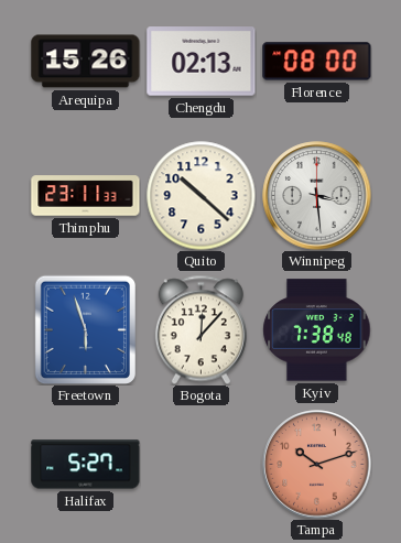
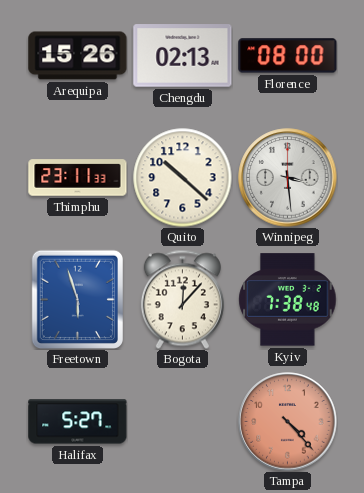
Tampa: 10:12 -> 4:23 (288, 422)
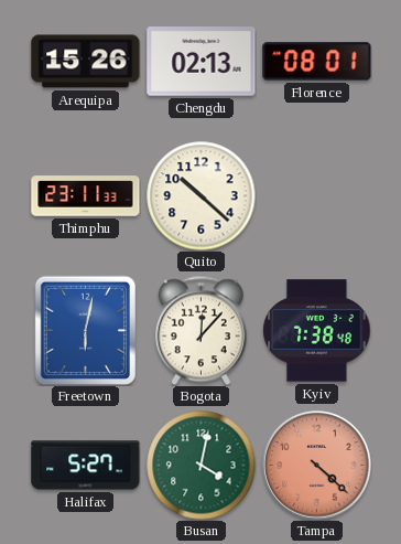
Florence: 08:00 -> 08:01 (317, 62)
Winnipeg: 3:29 -> none (288, 178)
Freetown: 5:57 -> 6:02 (85, 330)
Busan: none -> 4:02 (202, 466)
Tampa: 4:23 -> 4:22 (317, 466)
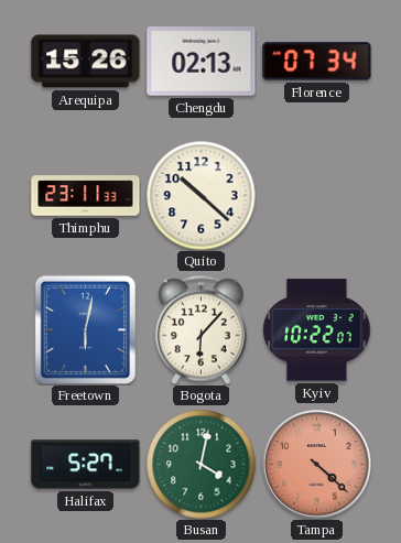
Florence: 08:01 -> 07:34 (317, 62)
Bogota: 12:07 -> 6:07 (201, 329)
Kyiv: 7:38 -> 10:22 (317, 330)
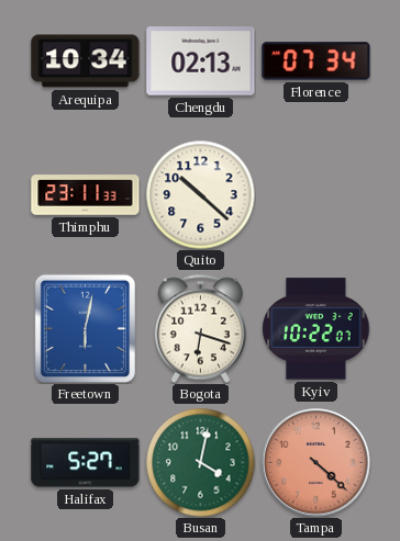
Arequipa: 15:26 -> 10:34 (86, 61)
Bogota: 6:07 -> 6:18 (200, 328)
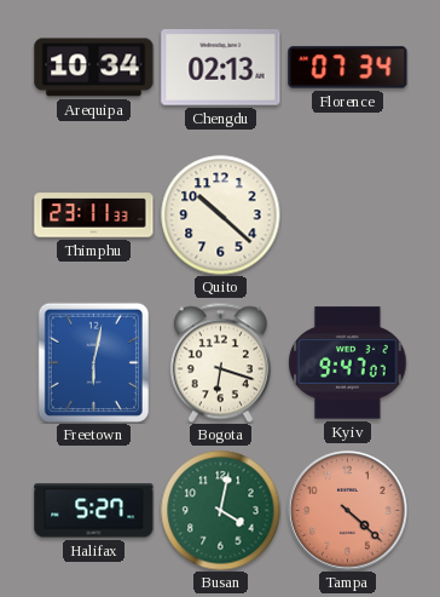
Kyiv: 10:22 -> 9:47 (348, 363)
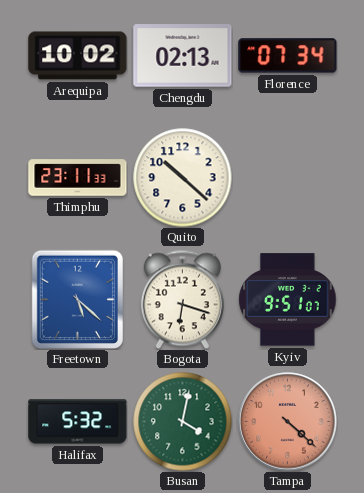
Arequipa: 10:34 -> 10:02 (78, 56)
Freetown: 6:02 -> 5:22 (77, 299)
Kyiv: 9:47 -> 9:51 (288, 300)
Halifax: 5:27 -> 5:32 (78, 422)
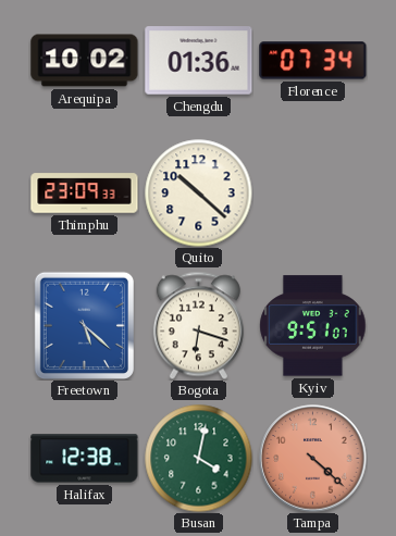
Chengdu: 02:13 -> 01:36 (199, 61)
Thimphu: 23:11 -> 23:09 (85, 194)
Halifax: 5:32 -> 12:38 (85, 459)
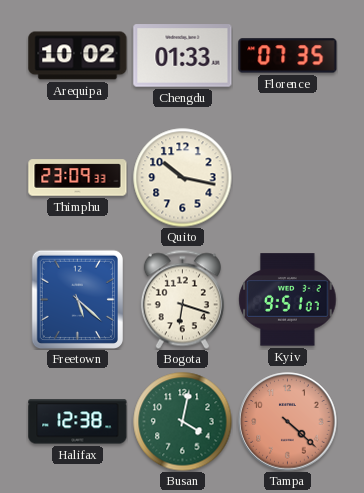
Chengdu: 01:36 -> 01:33 (183, 56)
Florence: 07:34 -> 07:35 (288, 56)
Quito: 10:22 -> 10:17 (183, 178)
